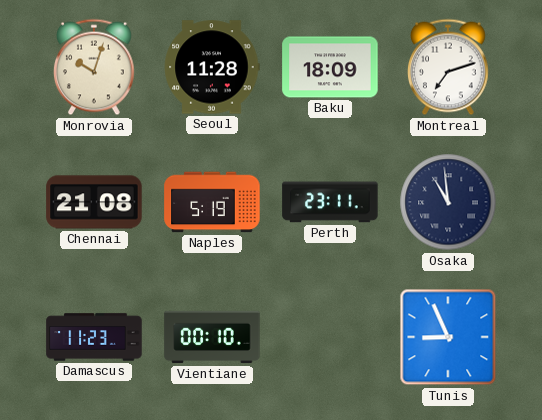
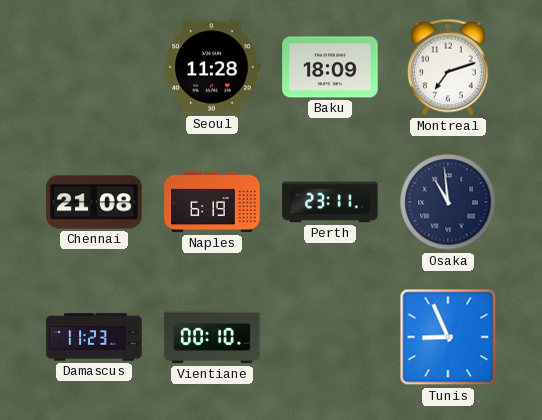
Monrovia: 10:03 -> none (94, 67)
Naples: 5:19 -> 6:19 (212, 202)
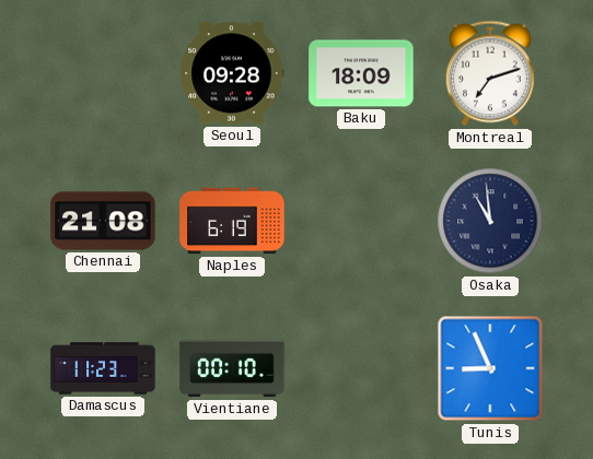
Seoul: 11:28 -> 09:28 (232, 73)
Perth: 23:11 -> none (330, 202)
